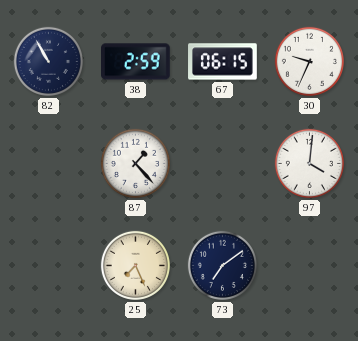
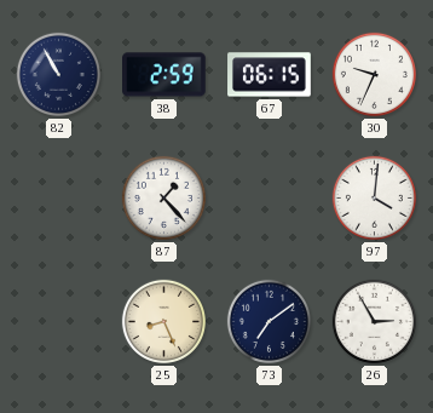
25: 7:26 -> 8:26 (163, 321)
26: none -> 2:55 (374, 321)
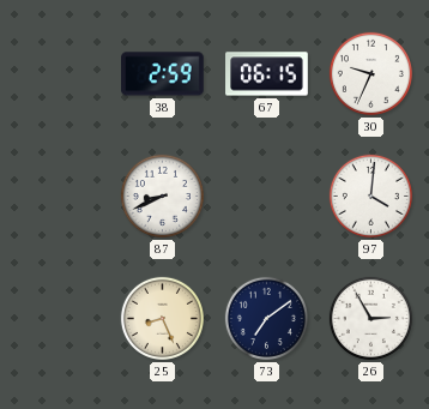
82: 10:55 -> none (58, 74)
87: 1:23 -> 8:41 (162, 196)
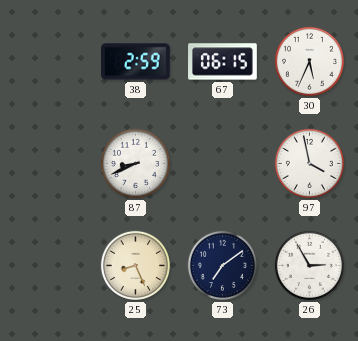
30: 9:34 -> 5:34 (309, 61)
97: 4:01 -> 3:58 (309, 163)
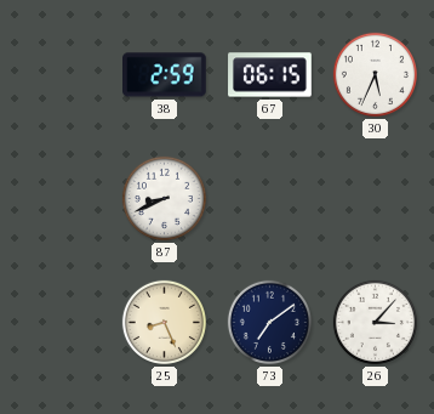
97: 3:58 -> none (309, 163)
26: 2:55 -> 3:07 (375, 322)
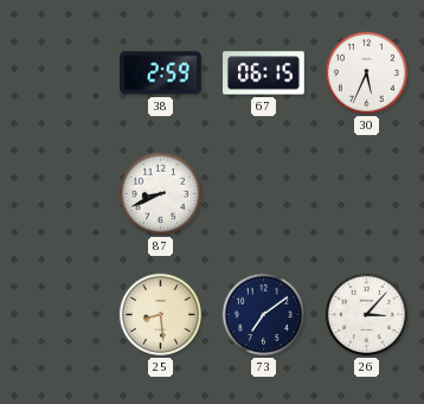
25: 8:26 -> 8:29 (160, 314)
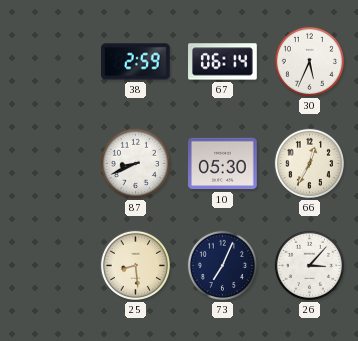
67: 06:15 -> 06:14 (223, 62)
10: none -> 05:30 (223, 164)
66: none -> 12:35 (309, 163)
73: 7:09 -> 7:04 (222, 265)
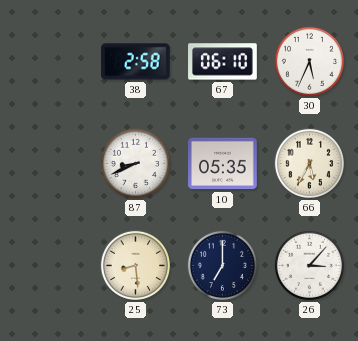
38: 2:59 -> 2:58 (136, 62)
67: 06:14 -> 06:10 (223, 62)
10: 05:30 -> 05:35 (223, 164)
66: 12:35 -> 5:35 (309, 163)
73: 7:04 -> 7:00 (222, 265)
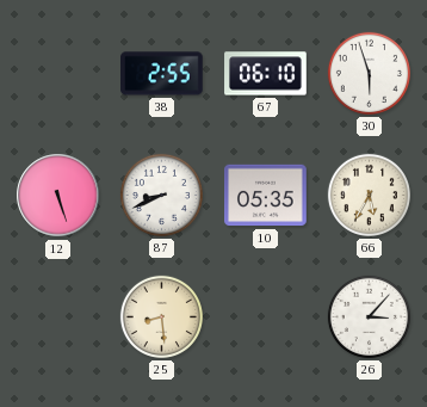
38: 2:58 -> 2:55 (162, 74)
30: 5:34 -> 5:57 (369, 73)
12: none -> 5:27 (58, 196)
73: 7:00 -> none (222, 265)
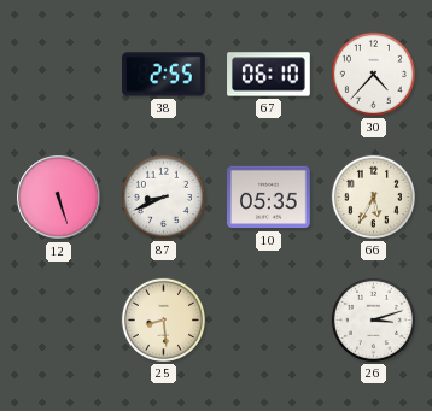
30: 5:57 -> 4:37 (373, 74)
26: 3:07 -> 3:12 (373, 319)
